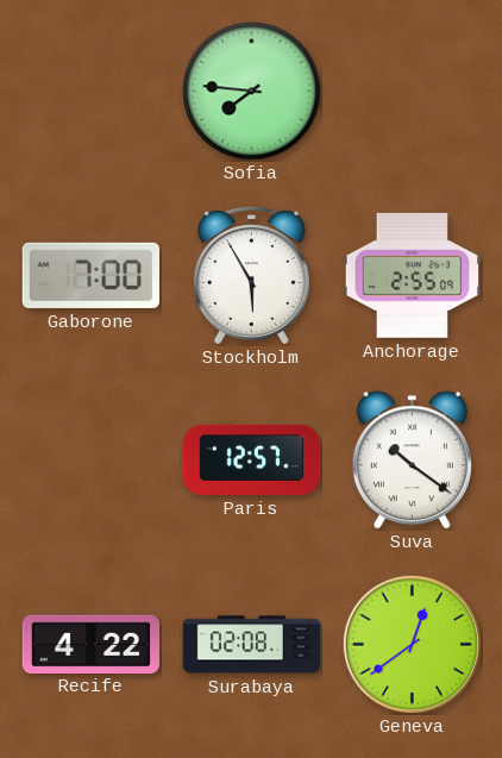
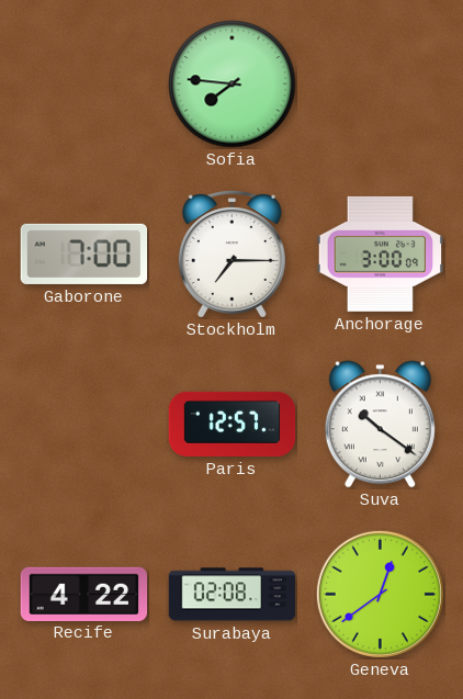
Stockholm: 5:55 -> 7:15 (231, 255)
Anchorage: 2:55 -> 3:00 (381, 253)
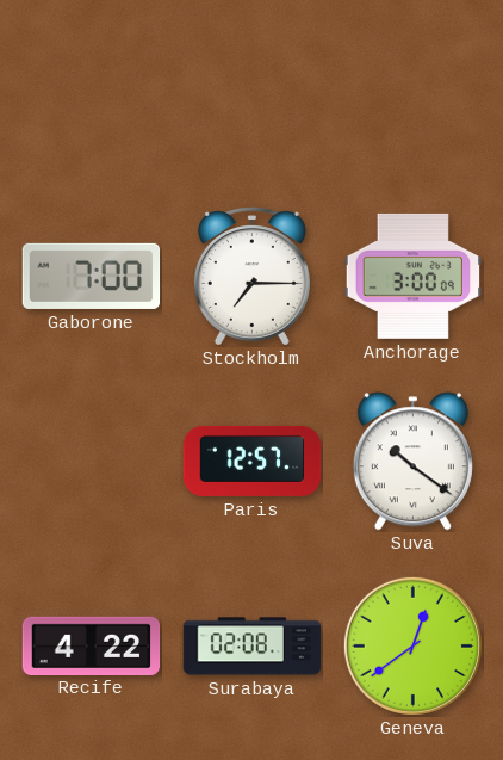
Sofia: 7:46 -> none (233, 84)
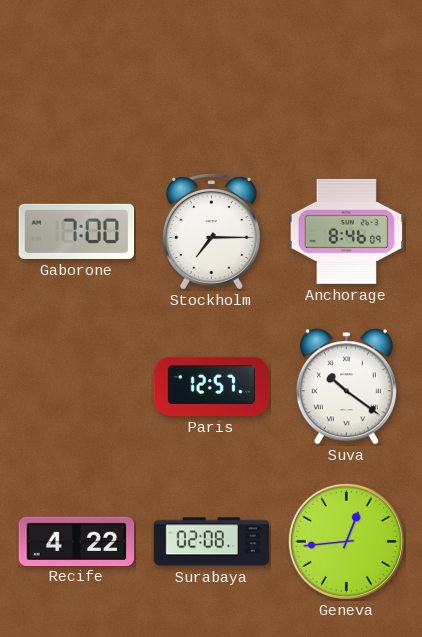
Anchorage: 3:00 -> 8:46 (347, 231)
Geneva: 12:39 -> 12:44 (346, 541)
